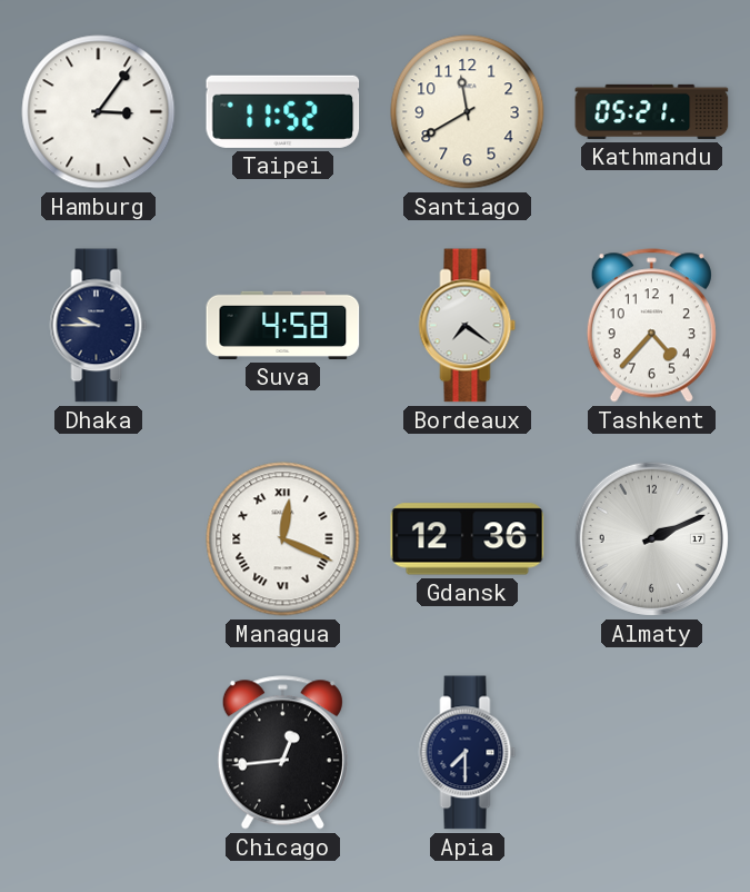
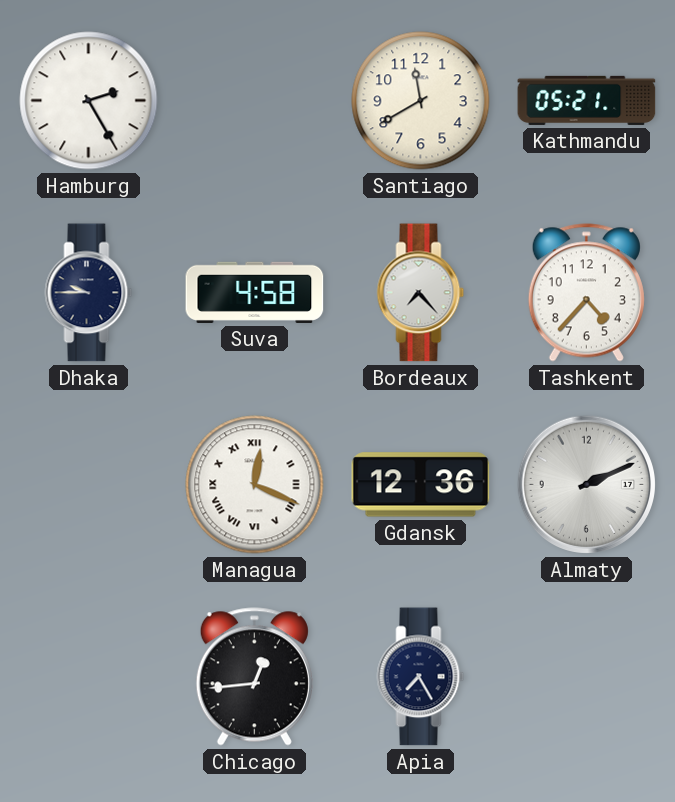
Hamburg: 3:06 -> 2:25 (89, 101)
Taipei: 11:52 -> none (283, 111)
Bordeaux: 7:21 -> 7:23 (421, 293)
Apia: 7:30 -> 7:25 (421, 677)
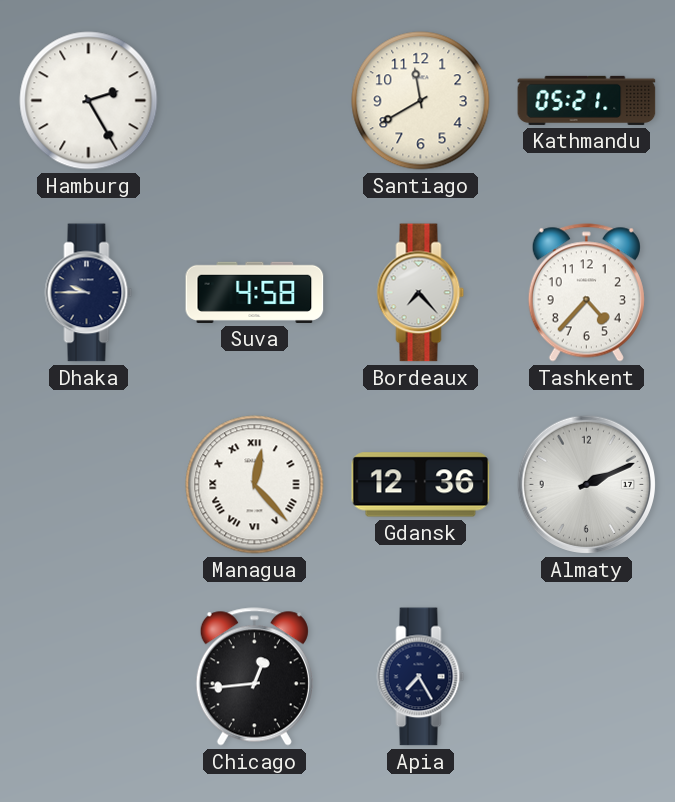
Managua: 12:19 -> 12:23 (255, 485)
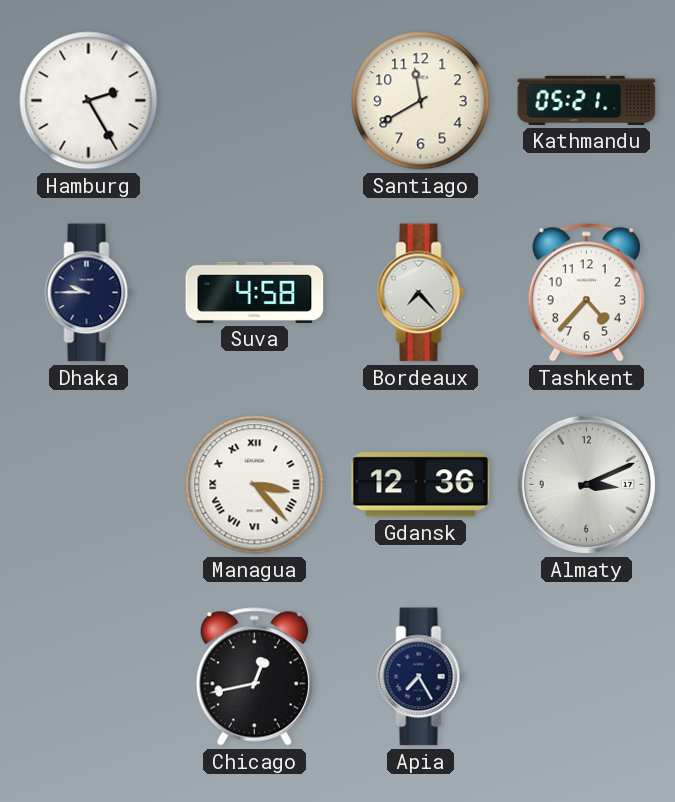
Managua: 12:23 -> 3:23 (255, 485)
Almaty: 2:11 -> 3:11 (586, 484)
Chicago: 12:44 -> 12:43 (254, 677)
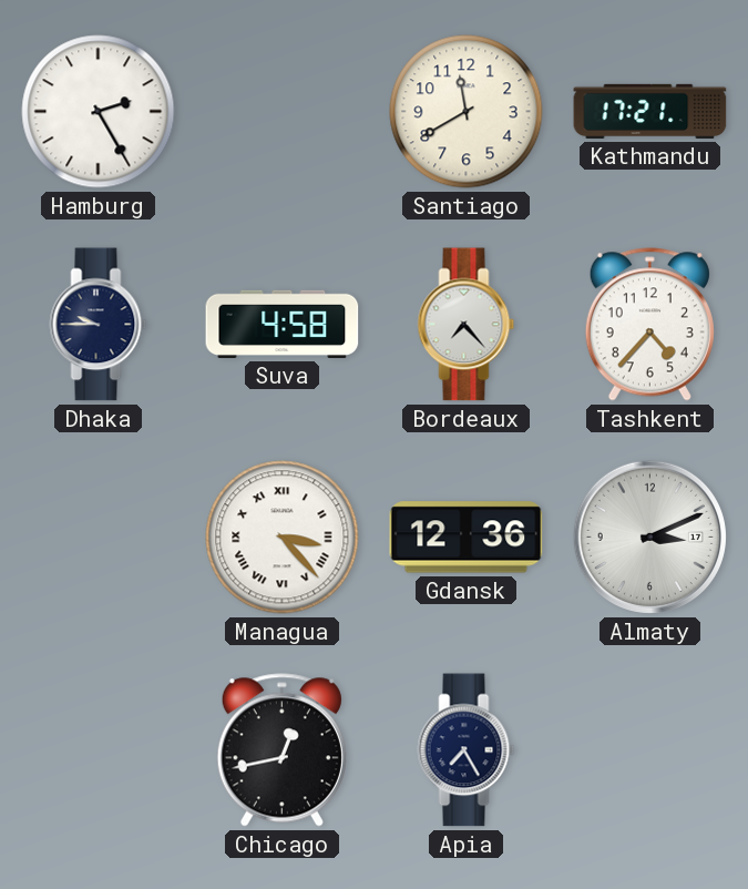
Kathmandu: 05:21 -> 17:21 (650, 111)
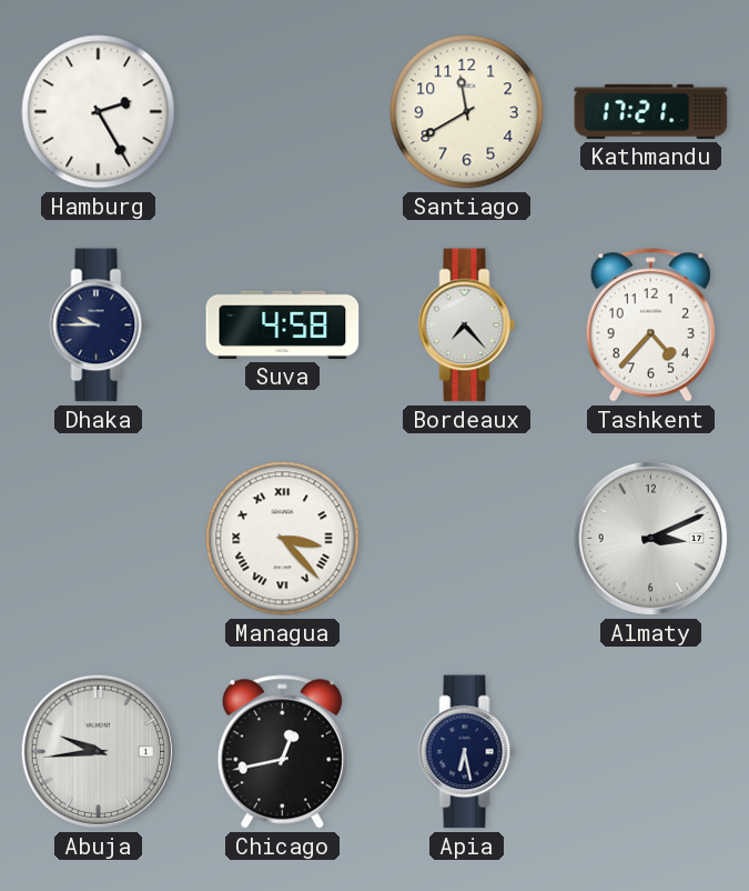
Gdansk: 12:36 -> none (467, 538)
Abuja: none -> 9:44 (98, 751)
Apia: 7:25 -> 6:28 (467, 752)
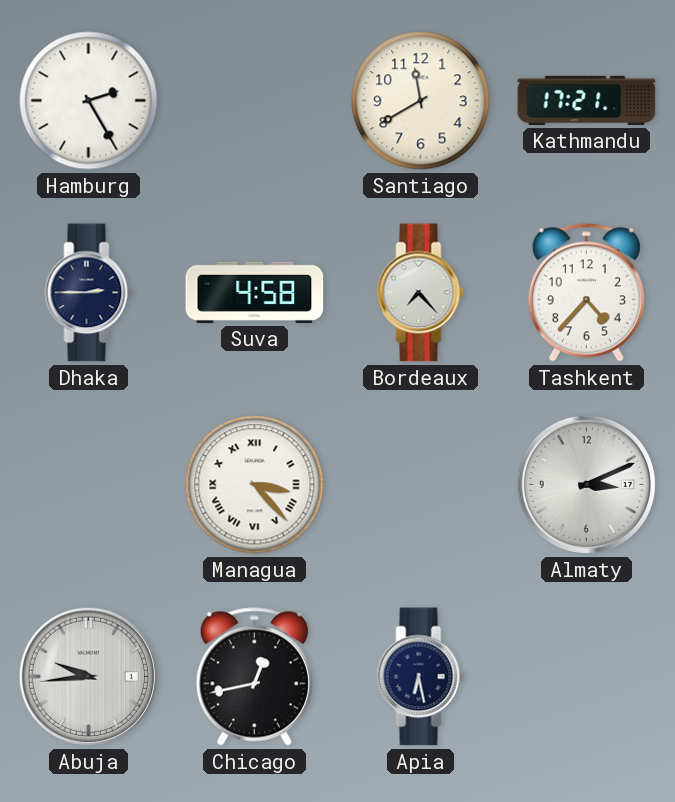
Dhaka: 9:45 -> 2:45 (89, 293)
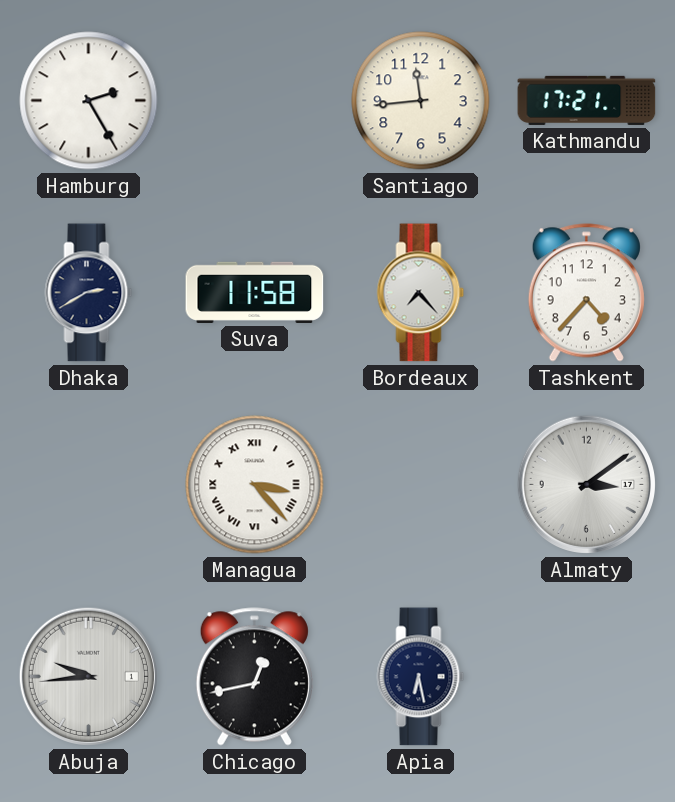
Santiago: 11:40 -> 11:44 (421, 101)
Dhaka: 2:45 -> 2:40 (89, 293)
Suva: 4:58 -> 11:58 (255, 292)
Almaty: 3:11 -> 3:09 (586, 484)
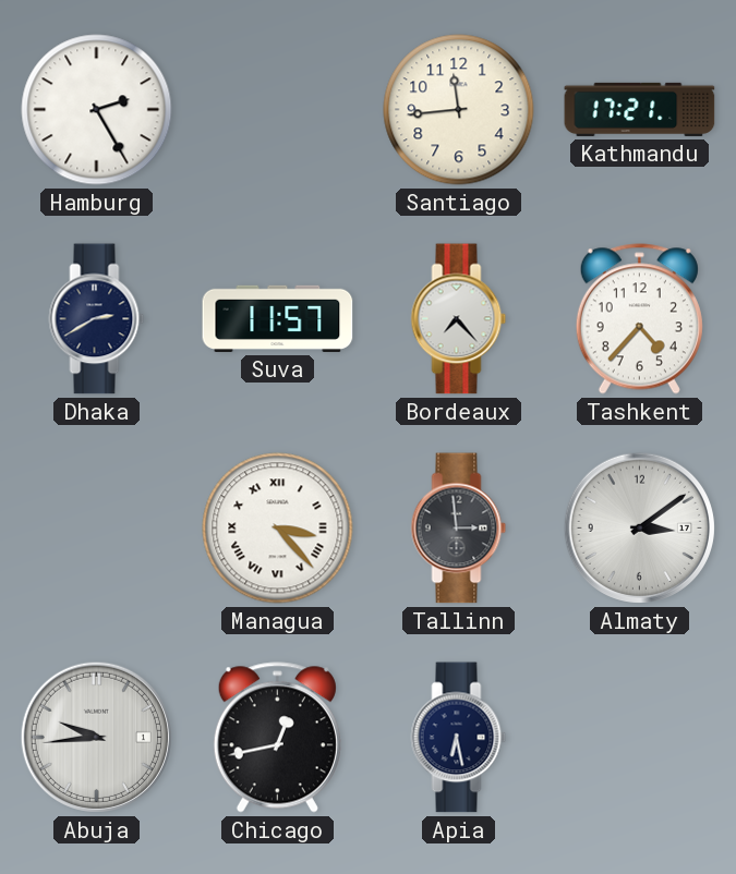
Suva: 11:58 -> 11:57 (278, 318)
Tallinn: none -> 2:59 (459, 529)
